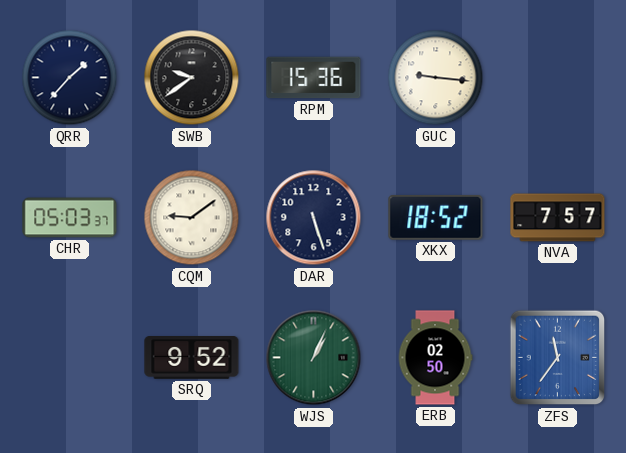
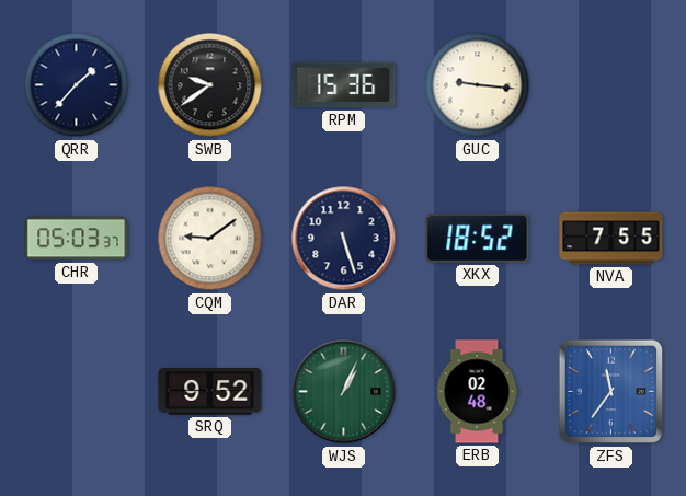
NVA: 7:57 -> 7:55 (611, 239)
ERB: 02:50 -> 02:48 (477, 392)
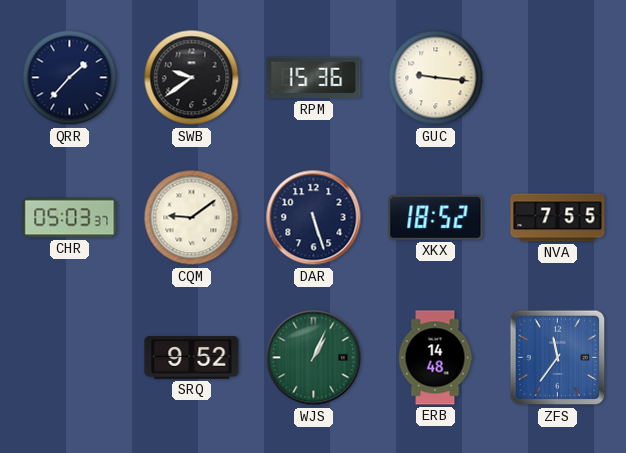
ERB: 02:48 -> 14:48 (435, 358)
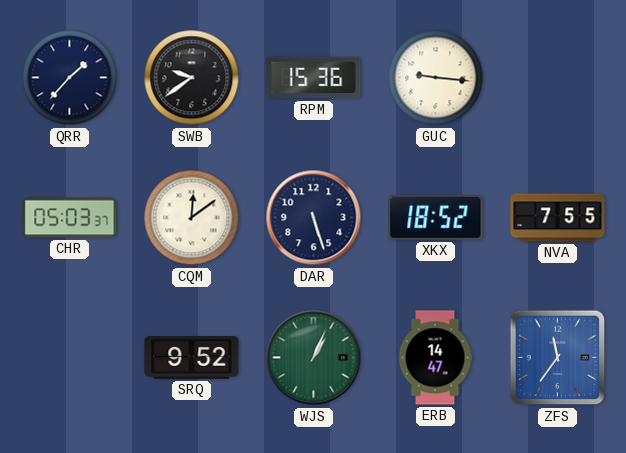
CQM: 9:09 -> 12:09 (192, 218)
ERB: 14:48 -> 14:47 (435, 358)
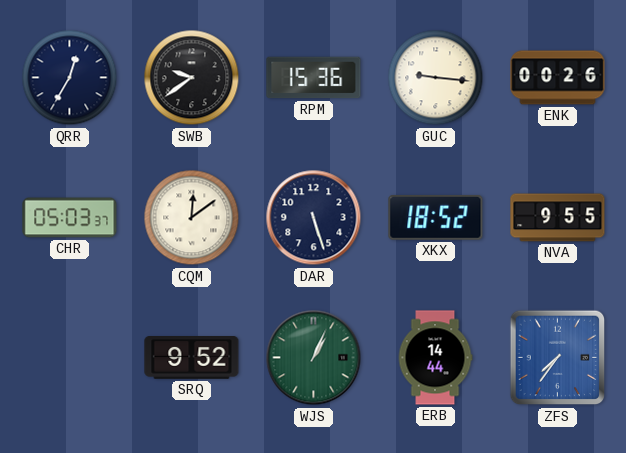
QRR: 1:37 -> 12:35 (70, 78)
ENK: none -> 00:26 (558, 78)
NVA: 7:55 -> 9:55 (558, 218)
ERB: 14:47 -> 14:44 (435, 358)
ZFS: 11:36 -> 7:36 (558, 358)
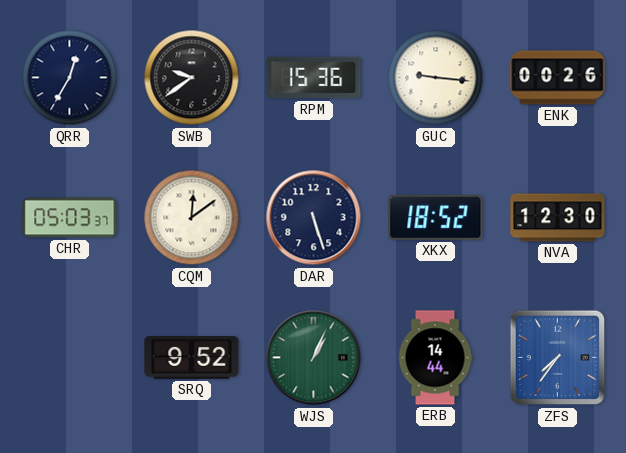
NVA: 9:55 -> 12:30 (558, 218)
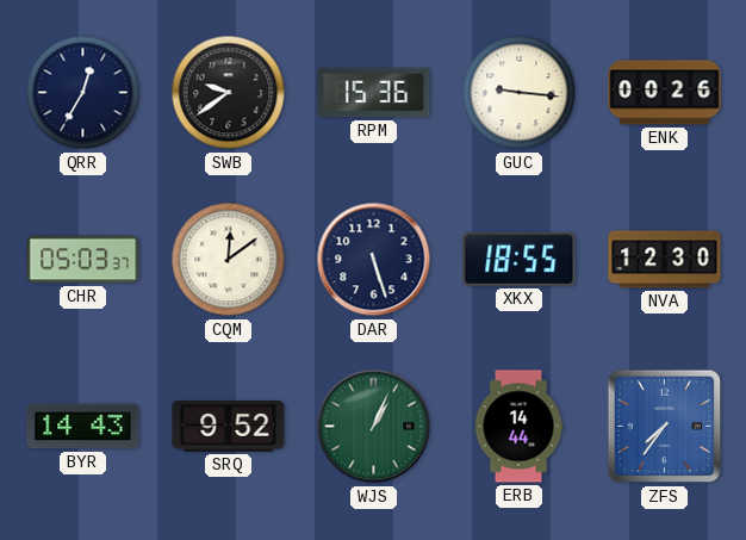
XKX: 18:52 -> 18:55 (520, 259)
BYR: none -> 14:43 (83, 427)
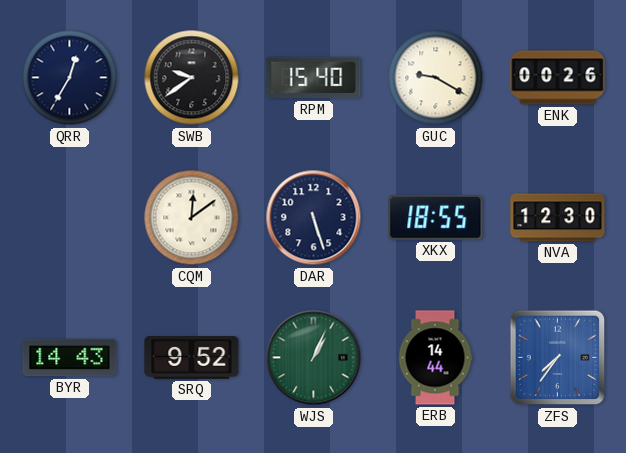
RPM: 15:36 -> 15:40 (314, 78)
GUC: 9:16 -> 9:20 (436, 78)
CHR: 05:03 -> none (83, 260)
